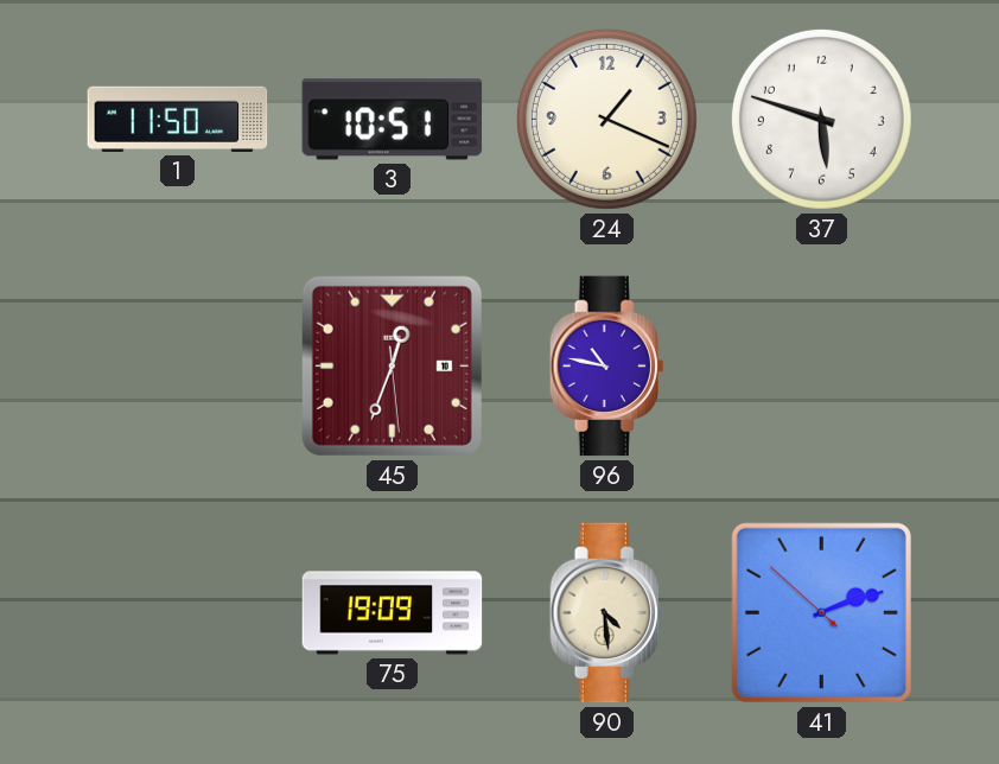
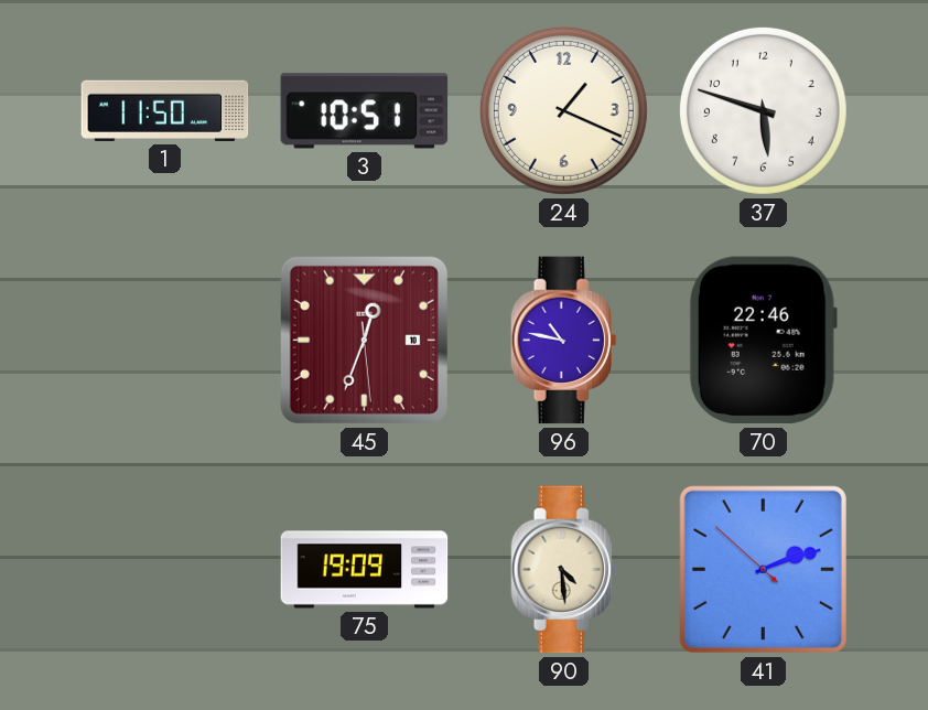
70: none -> 22:46 (763, 341)
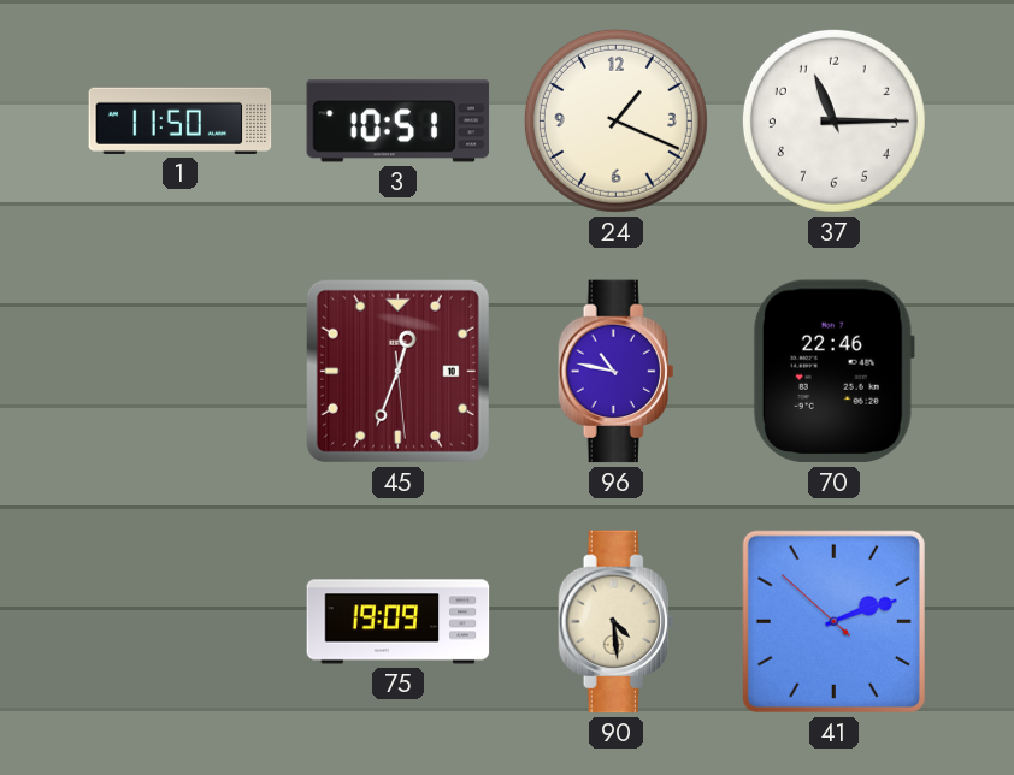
37: 5:48 -> 11:15 (833, 120)
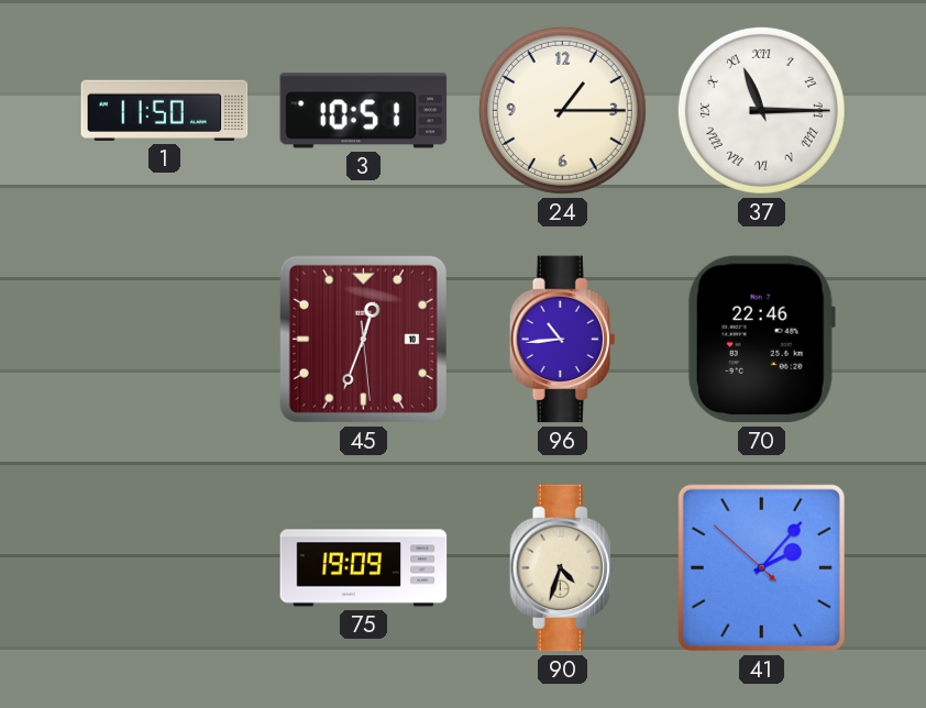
24: 1:19 -> 1:15 (562, 110)
37 numerals: Arabic -> Roman (761, 110)
96: 10:47 -> 10:44 (563, 340)
90: 4:29 -> 4:33 (563, 568)
41: 2:11 -> 2:06 (761, 567)
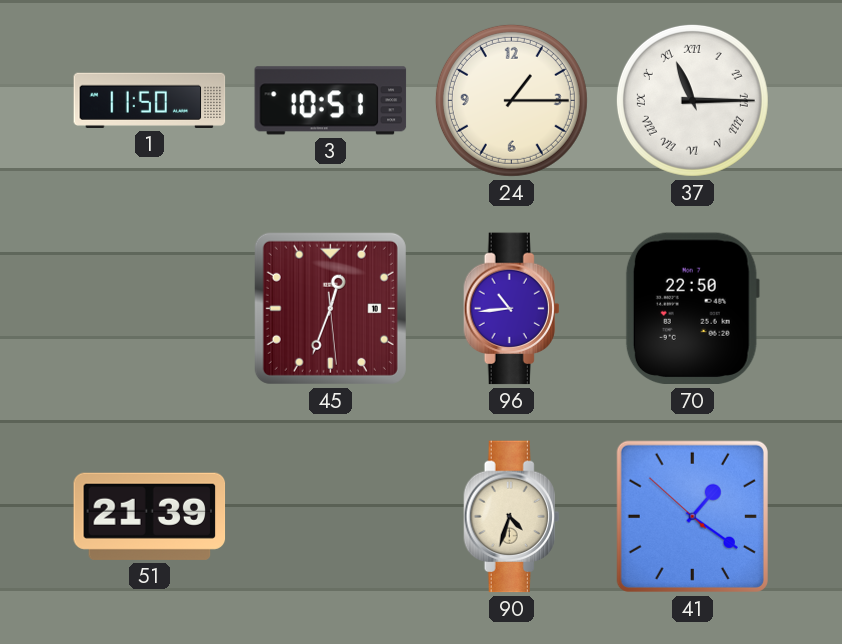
70: 22:46 -> 22:50 (692, 309)
51: none -> 21:39 (150, 516)
75: 19:09 -> none (364, 568)
41: 2:06 -> 1:20 (692, 516)
